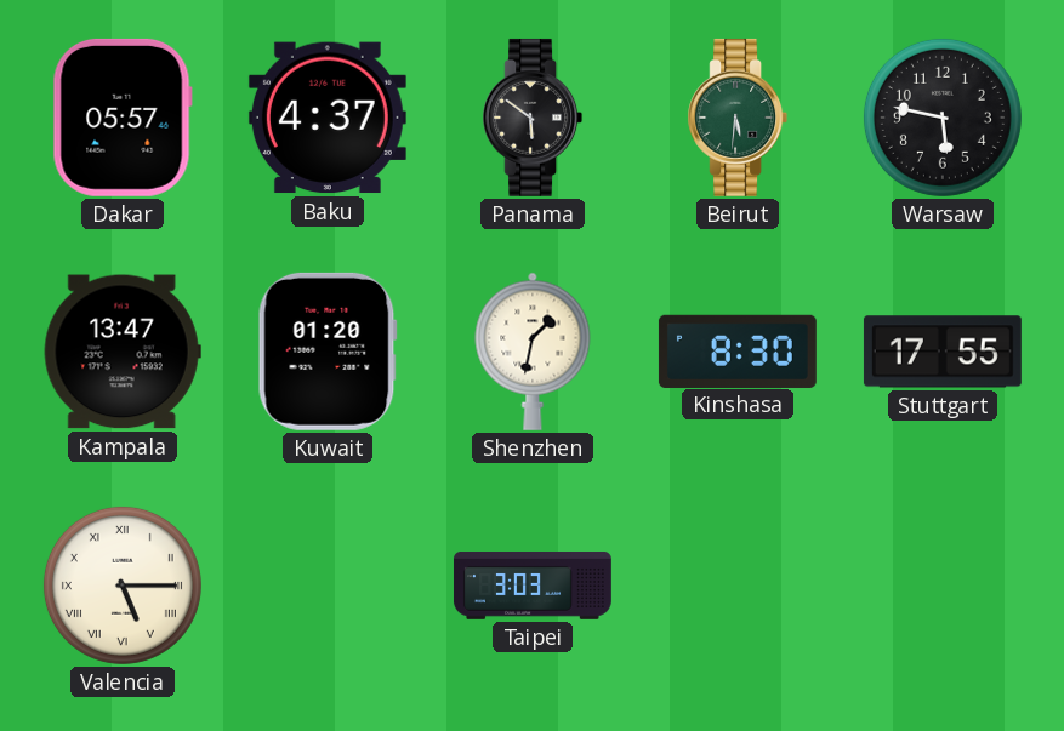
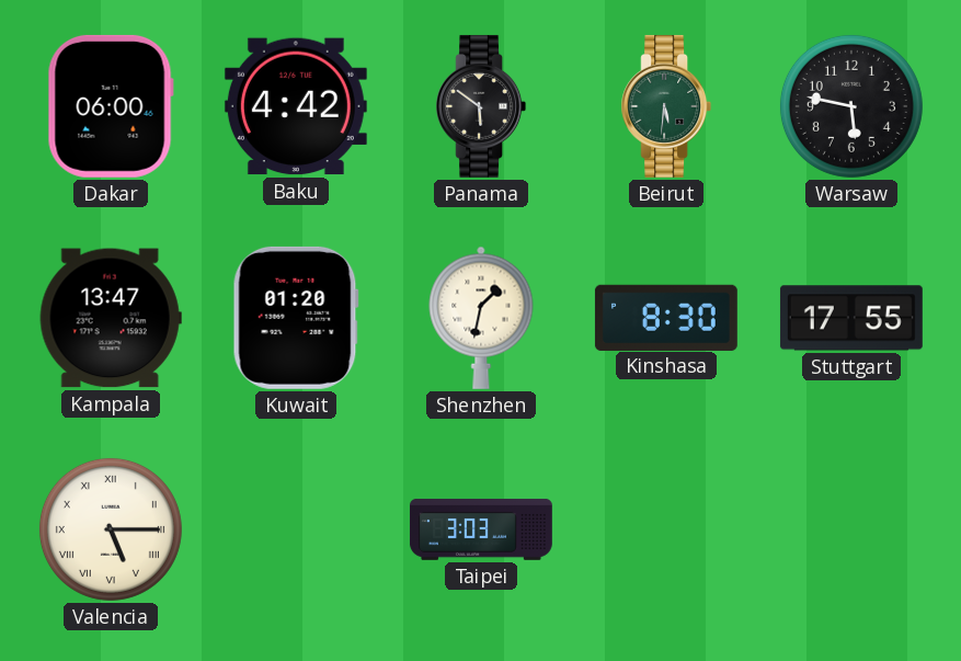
Dakar: 05:57 -> 06:00 (111, 106)
Baku: 4:37 -> 4:42 (296, 106)
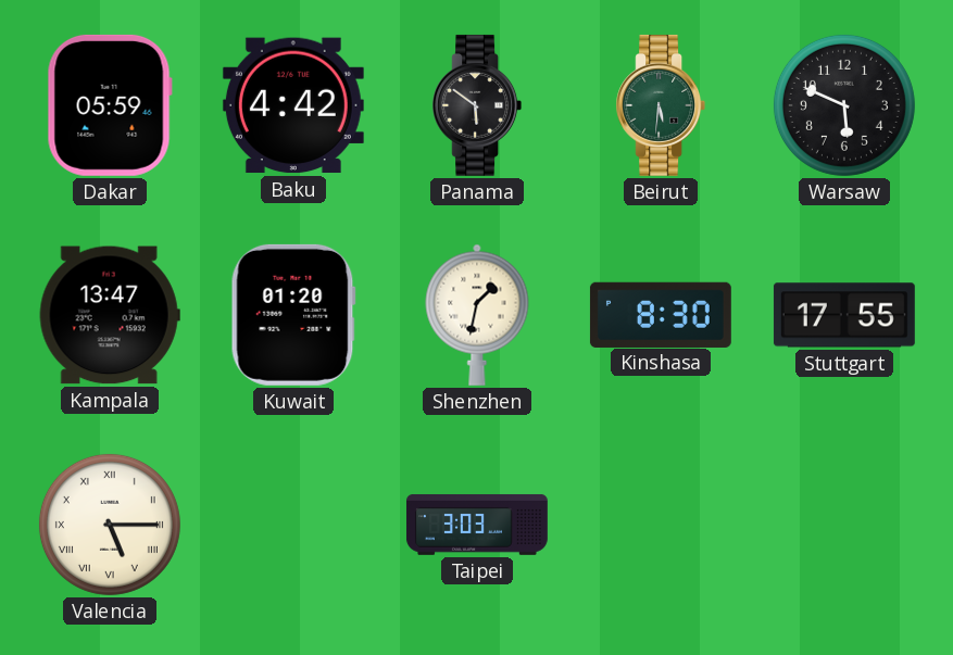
Dakar: 06:00 -> 05:59 (110, 105)
Warsaw: 5:47 -> 5:49 (844, 105)
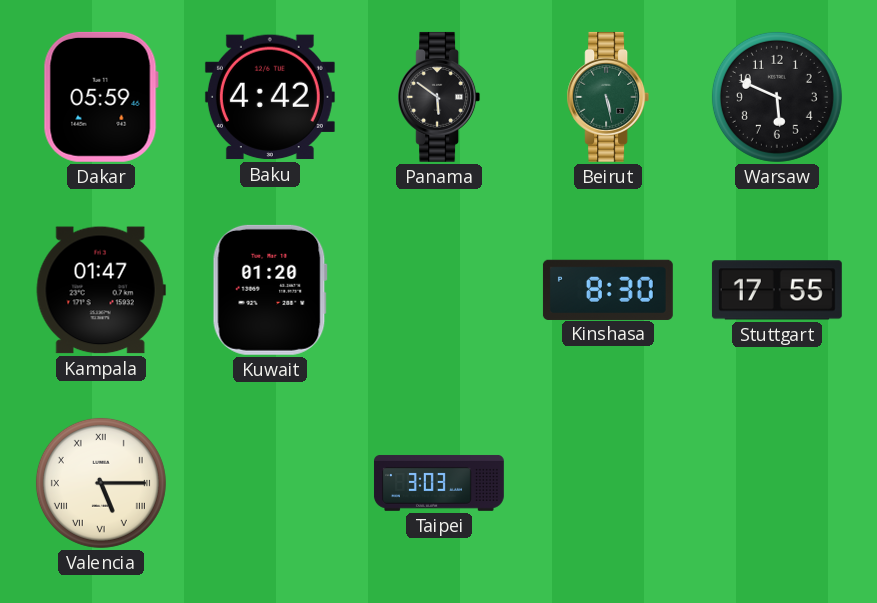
Beirut: 5:31 -> 5:28 (608, 97)
Kampala: 13:47 -> 01:47 (101, 290)
Shenzhen: 1:32 -> none (477, 315)
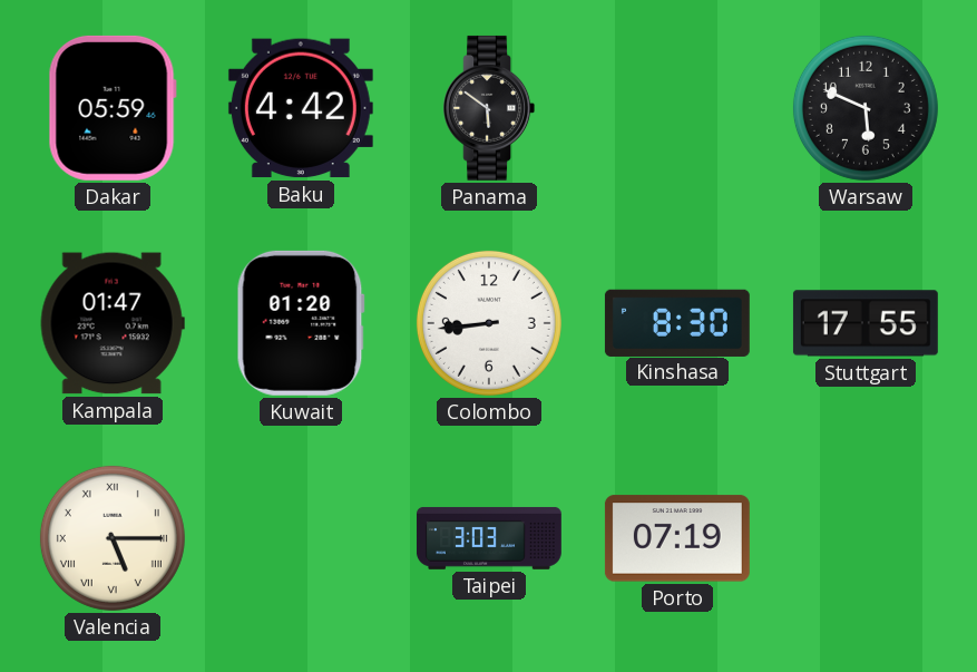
Beirut: 5:28 -> none (608, 97)
Colombo: none -> 8:44 (489, 323)
Porto: none -> 07:19 (677, 538)
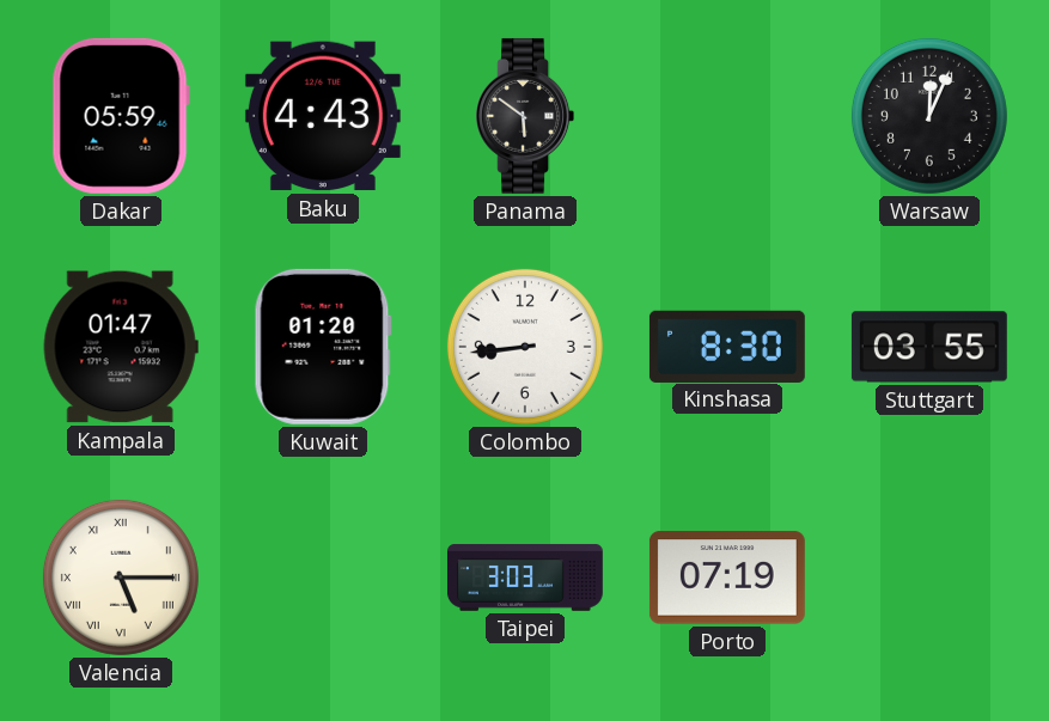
Baku: 4:42 -> 4:43 (323, 116)
Warsaw: 5:49 -> 12:04 (929, 116)
Stuttgart: 17:55 -> 03:55 (929, 347)
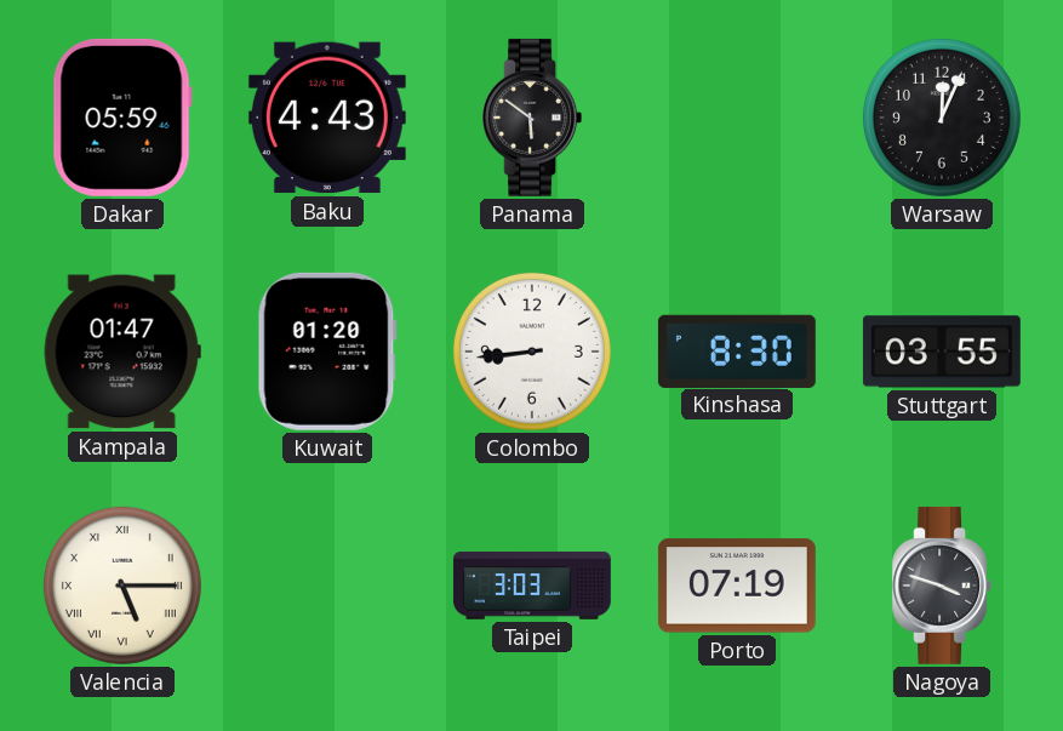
Nagoya: none -> 3:48 (942, 586)
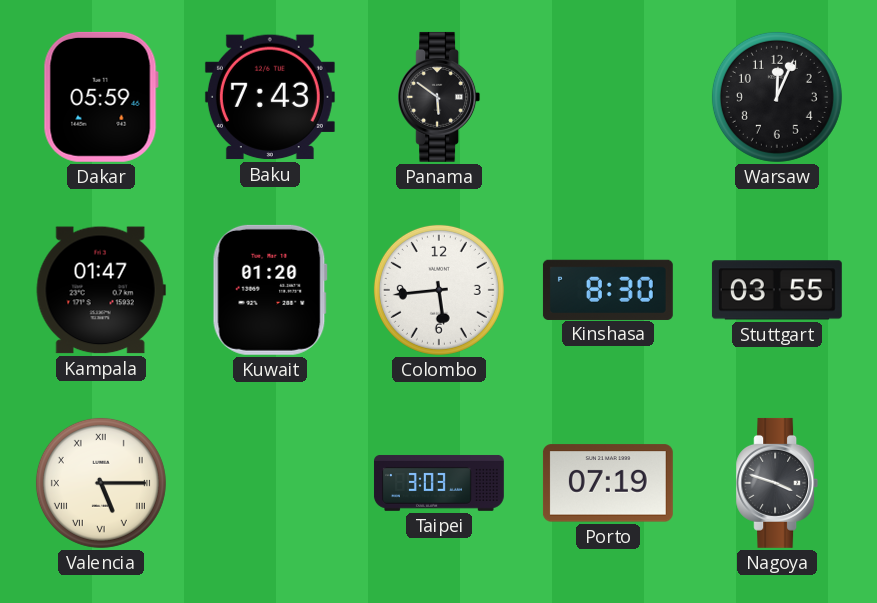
Baku: 4:43 -> 7:43 (270, 97)
Colombo: 8:44 -> 5:44 (439, 290)
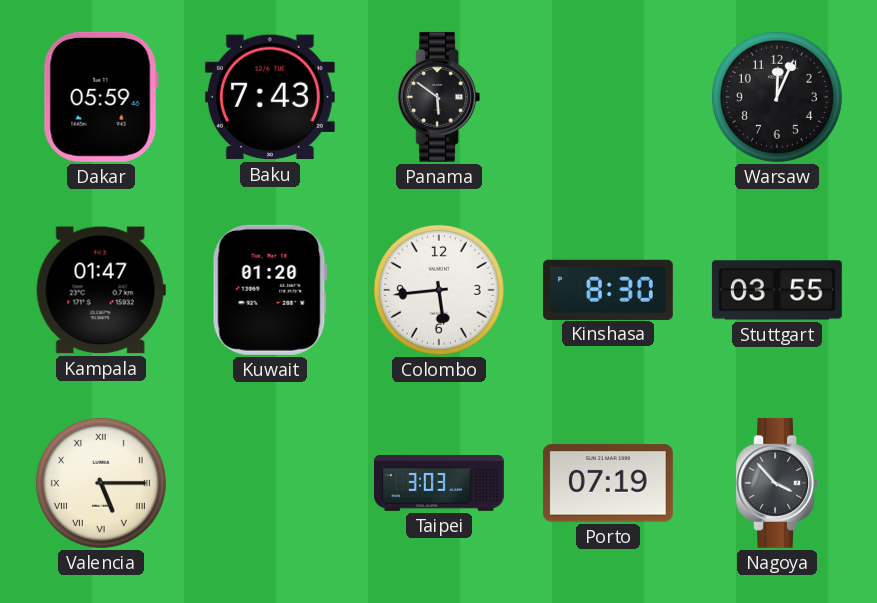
Nagoya: 3:48 -> 3:53 (777, 483)
